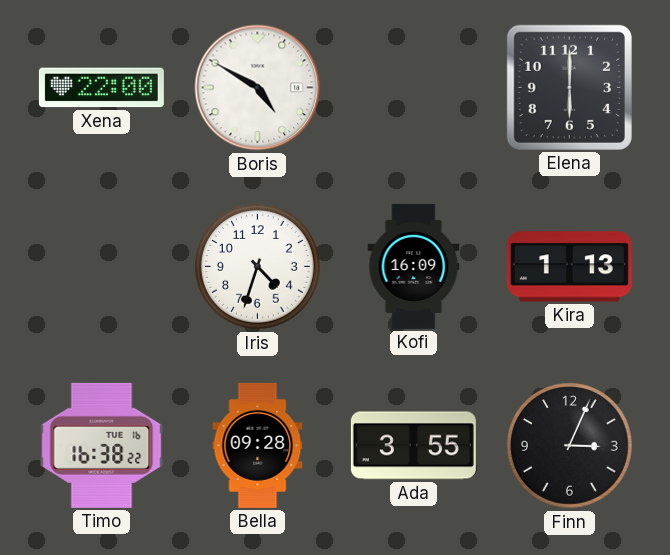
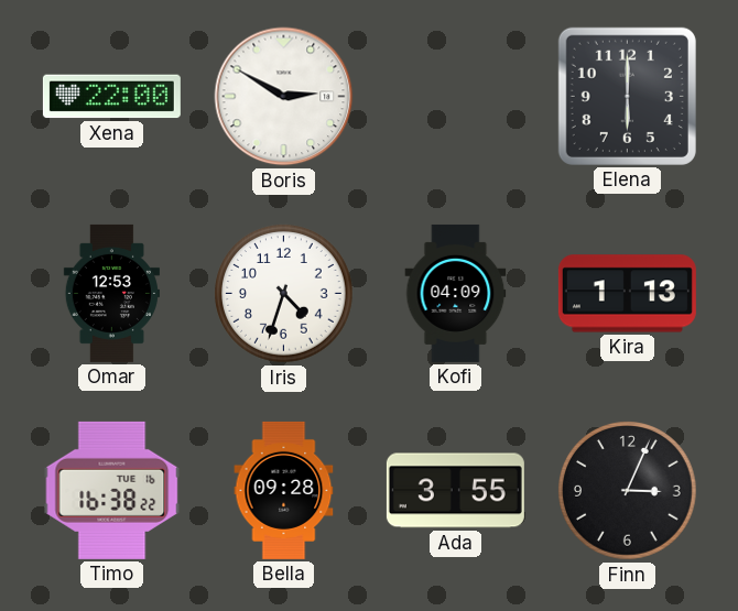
Boris: 4:50 -> 2:50 (284, 97)
Omar: none -> 12:53 (111, 293)
Kofi: 16:09 -> 04:09 (456, 293)
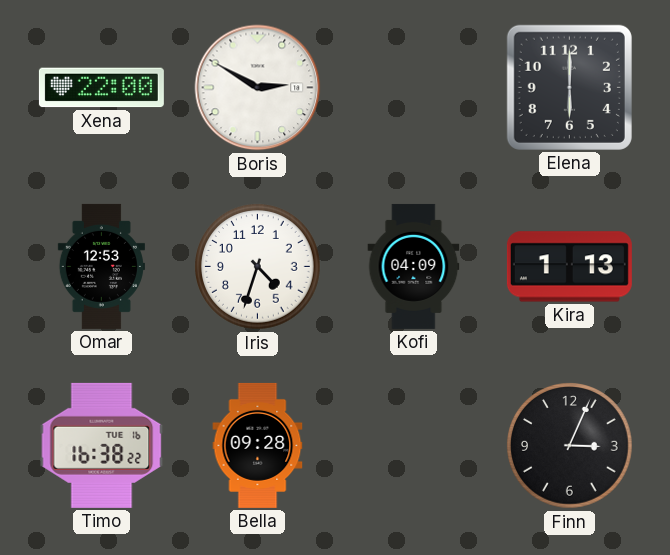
Ada: 3:55 -> none (455, 491)
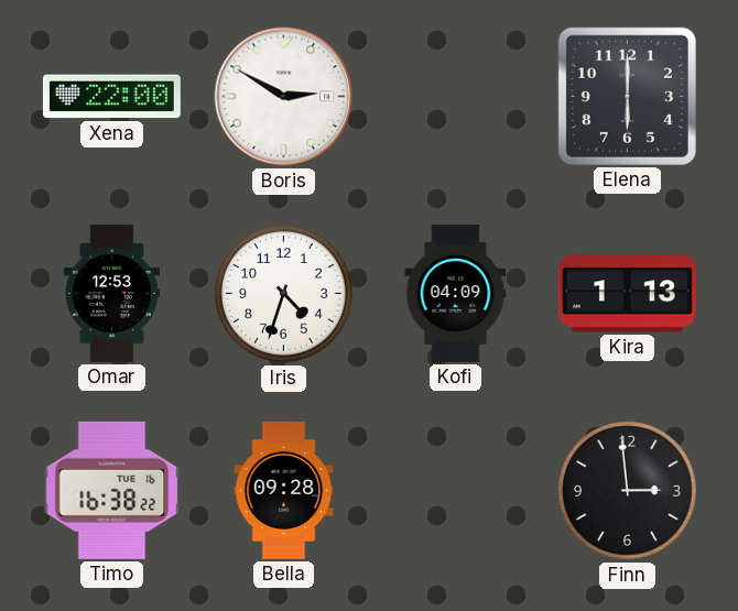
Finn: 3:04 -> 2:59 (628, 491)
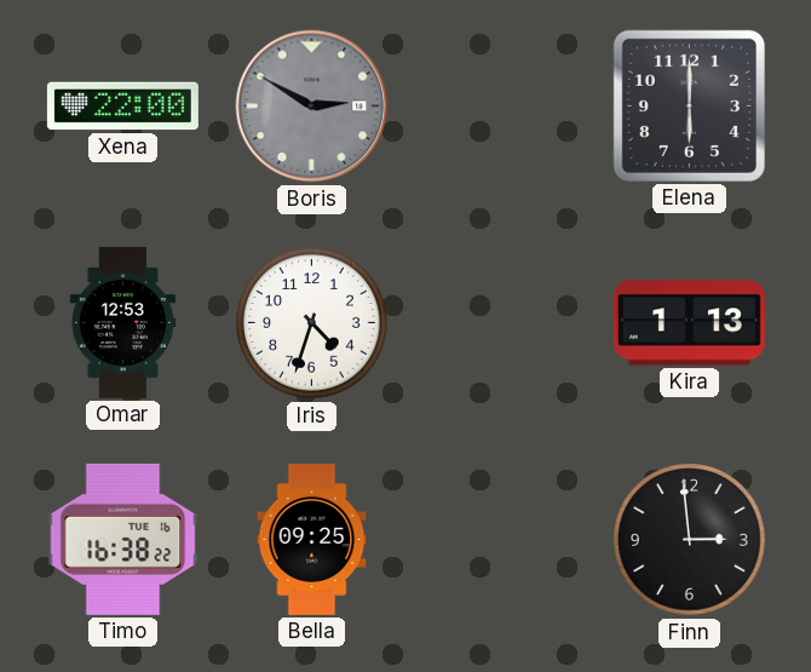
Boris dial: white -> grey (312, 107)
Kofi: 04:09 -> none (456, 293)
Bella: 09:28 -> 09:25 (312, 539)
